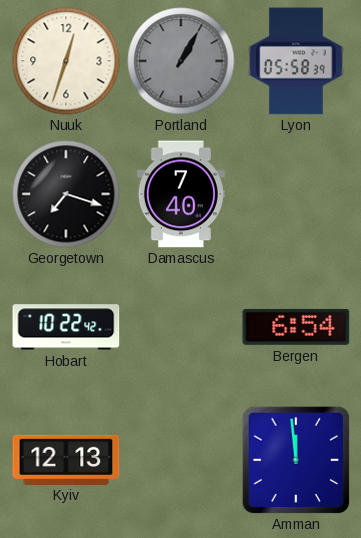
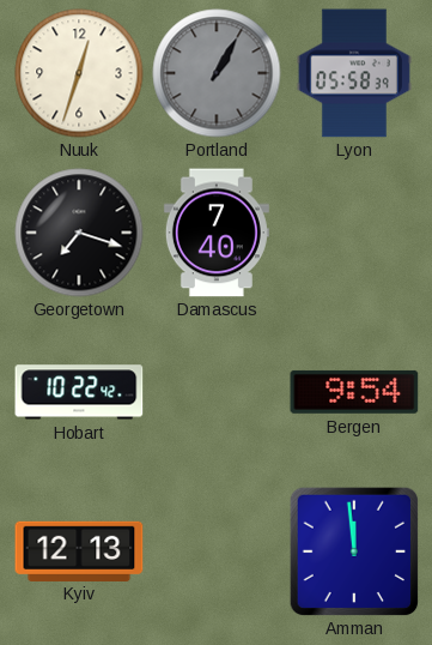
Bergen: 6:54 -> 9:54 (354, 392)
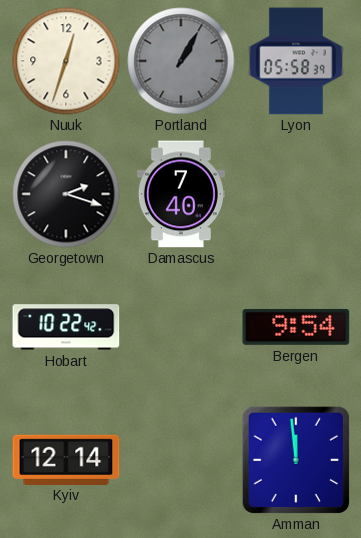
Georgetown: 7:18 -> 2:18 (66, 194)
Kyiv: 12:13 -> 12:14 (66, 459)
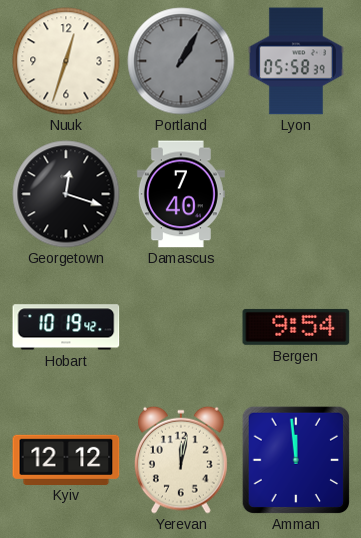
Georgetown: 2:18 -> 12:18 (66, 194)
Hobart: 10:22 -> 10:19 (66, 327)
Kyiv: 12:14 -> 12:12 (66, 459)
Yerevan: none -> 12:02 (181, 460)
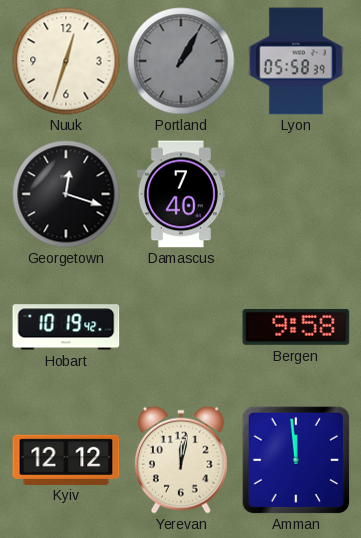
Bergen: 9:54 -> 9:58 (296, 327)
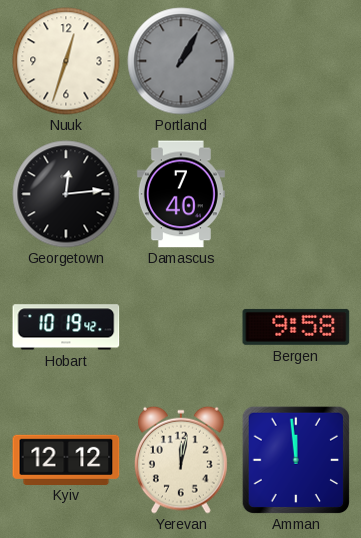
Lyon: 05:58 -> none (296, 61)
Georgetown: 12:18 -> 12:14 (66, 194)
